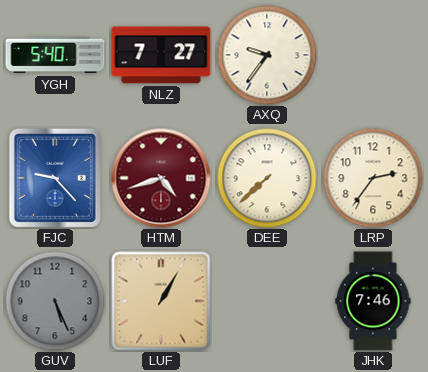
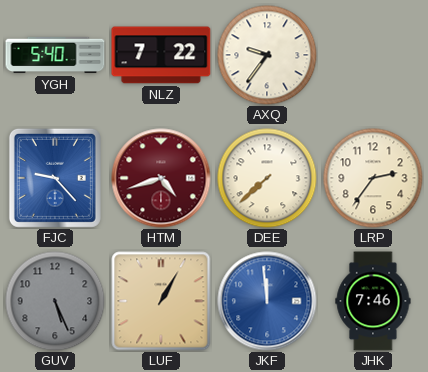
NLZ: 7:27 -> 7:22 (161, 55)
JKF: none -> 11:59 (267, 301)
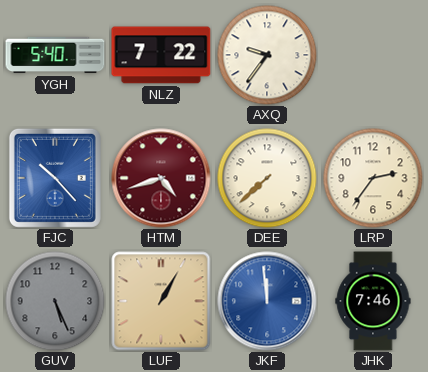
FJC: 9:23 -> 10:23 (55, 178)
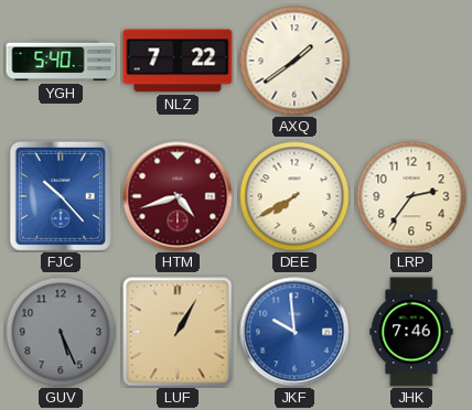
AXQ: 9:36 -> 1:39 (294, 61)
DEE: 7:38 -> 7:40 (294, 196)
JKF: 11:59 -> 9:59 (294, 332)
